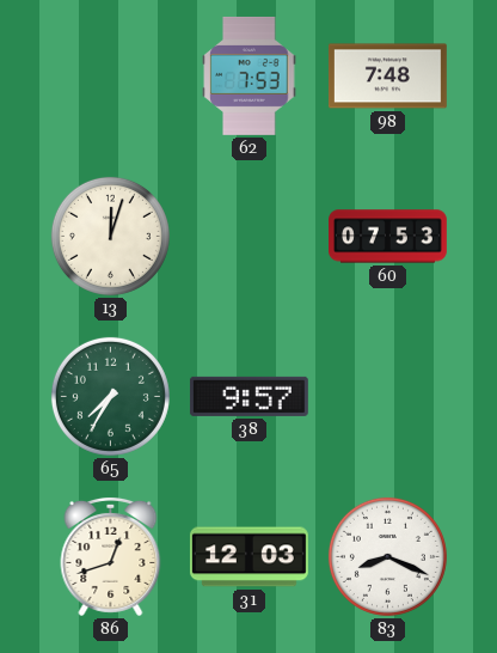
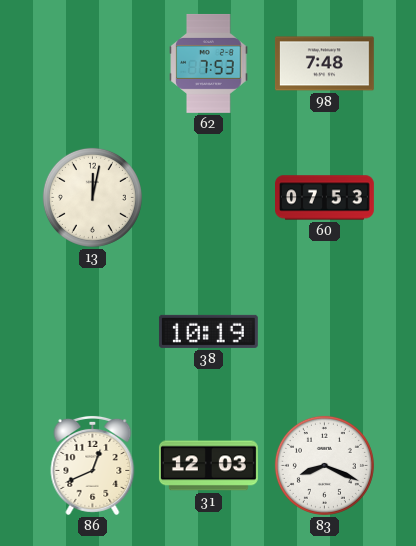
13: 12:03 -> 12:02 (92, 197)
65: 7:35 -> none (110, 396)
38: 9:57 -> 10:19 (208, 331)
86: 12:42 -> 12:41 (93, 465)
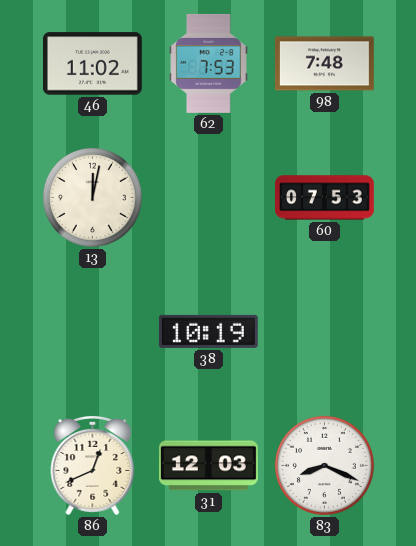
46: none -> 11:02 (92, 64)
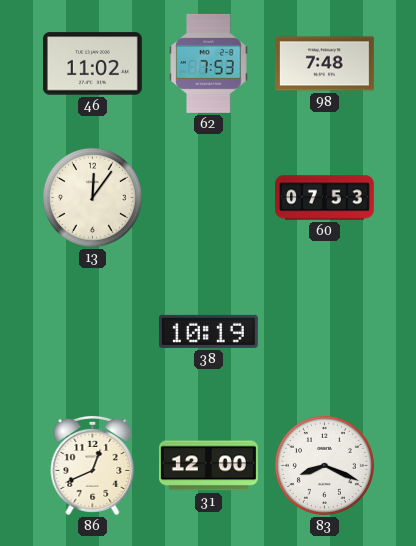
13: 12:02 -> 12:06 (92, 197)
31: 12:03 -> 12:00 (208, 466)
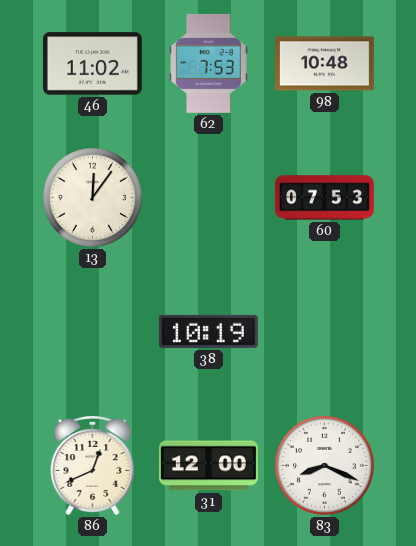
98: 7:48 -> 10:48 (324, 64)
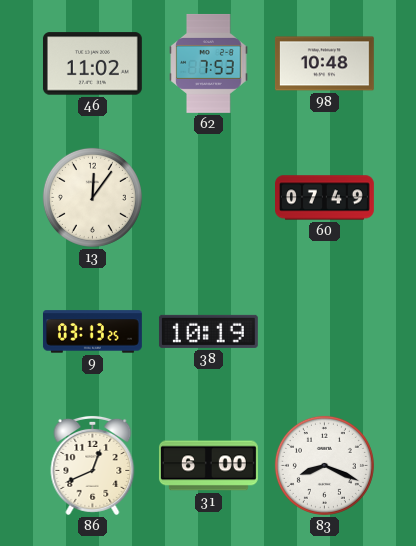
60: 07:53 -> 07:49 (325, 198)
9: none -> 03:13 (92, 332)
31: 12:00 -> 6:00 (208, 466)
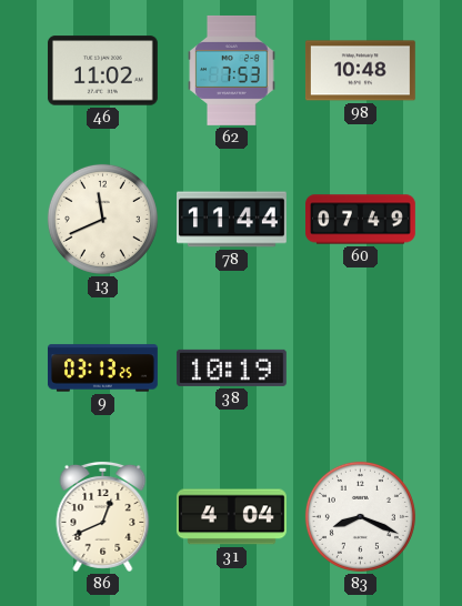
13: 12:06 -> 11:41 (102, 219)
78: none -> 11:44 (232, 220)
31: 6:00 -> 4:04 (231, 517)
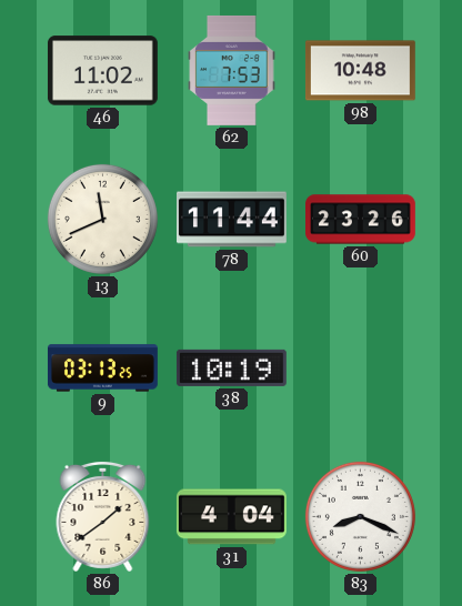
60: 07:49 -> 23:26 (361, 220)
86: 12:41 -> 1:39 (103, 516)
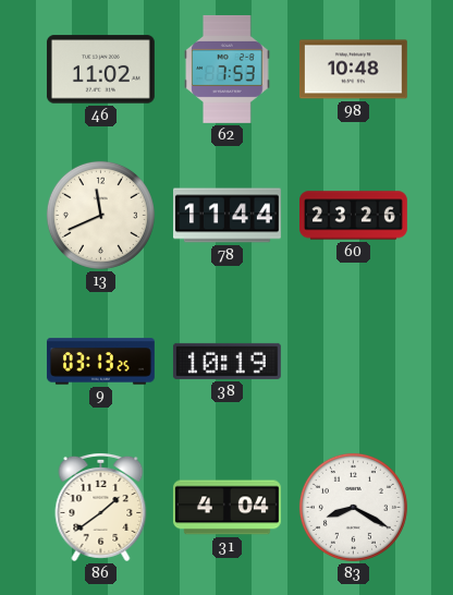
83: 8:19 -> 8:20 (353, 507)
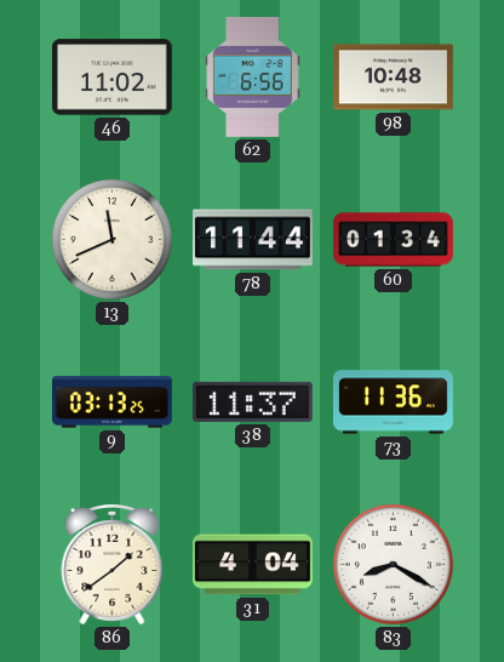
62: 7:53 -> 6:56 (253, 76)
60: 23:26 -> 01:34 (394, 240)
38: 10:19 -> 11:37 (252, 401)
73: none -> 11:36 (393, 403)
